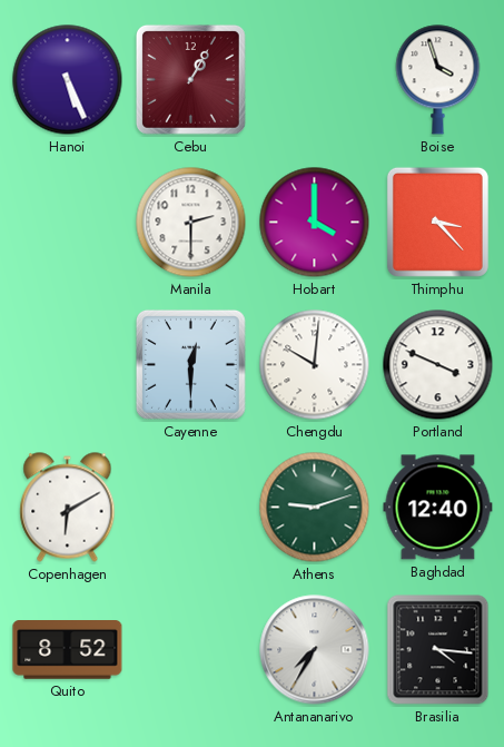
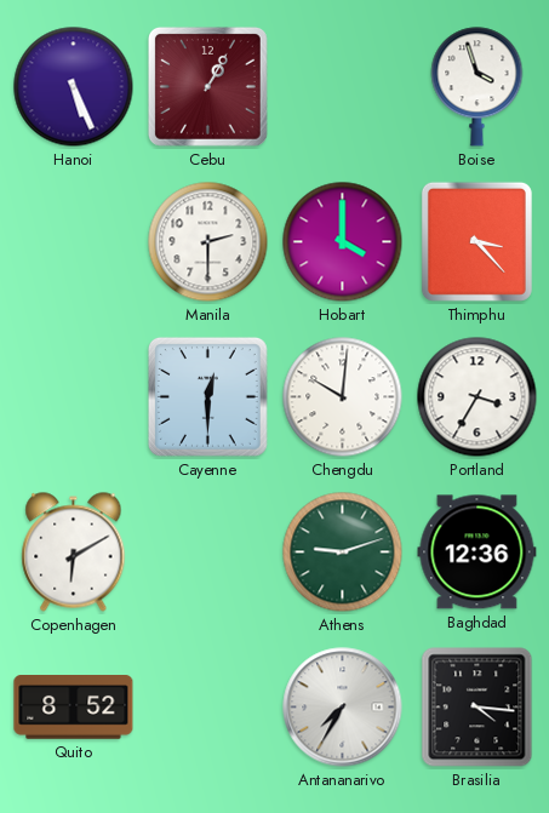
Portland: 3:49 -> 3:35 (477, 397)
Baghdad: 12:40 -> 12:36 (477, 553)
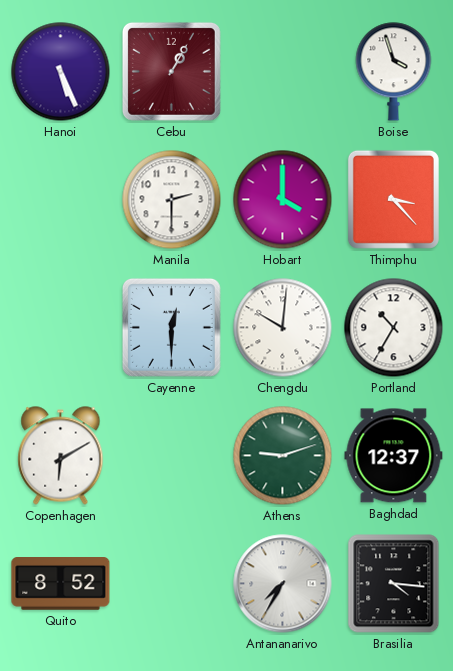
Portland: 3:35 -> 10:35 (394, 328)
Baghdad: 12:36 -> 12:37 (394, 456)
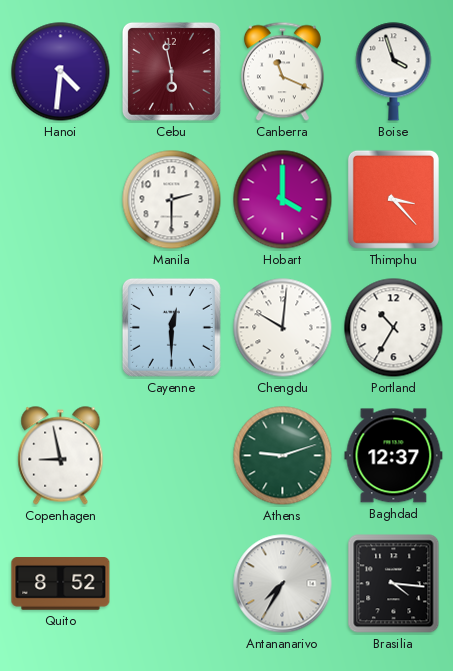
Hanoi: 5:26 -> 4:31 (61, 72)
Cebu: 1:05 -> 5:58 (171, 71)
Canberra: none -> 11:19 (282, 72)
Copenhagen: 6:10 -> 8:58 (61, 456)
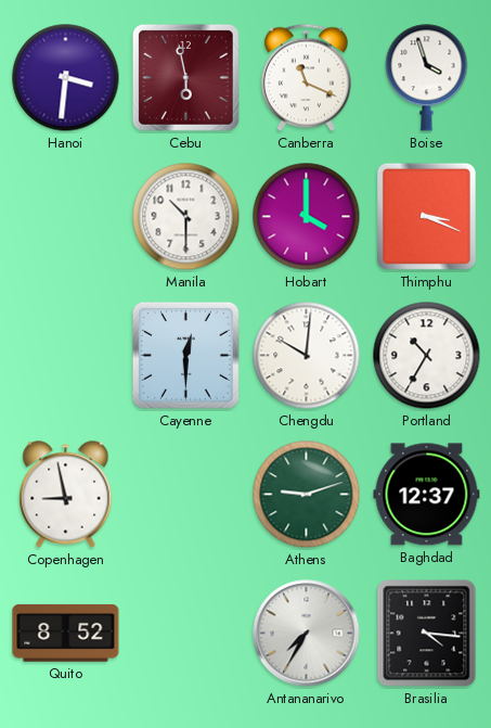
Hanoi: 4:31 -> 3:31 (66, 78)
Manila: 2:30 -> 10:30 (186, 217)
Thimphu: 3:23 -> 3:19 (426, 216)
